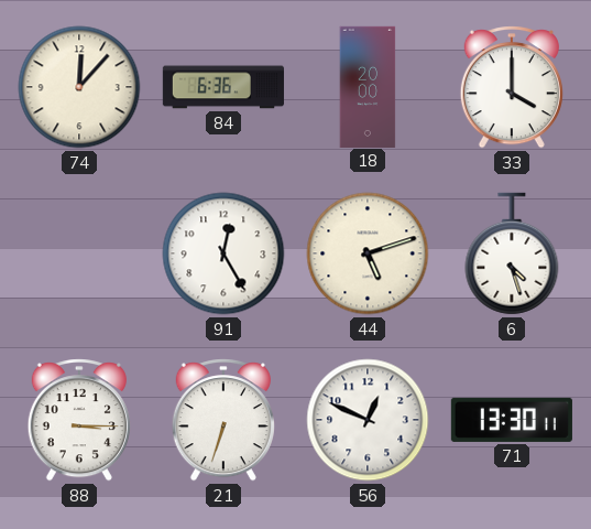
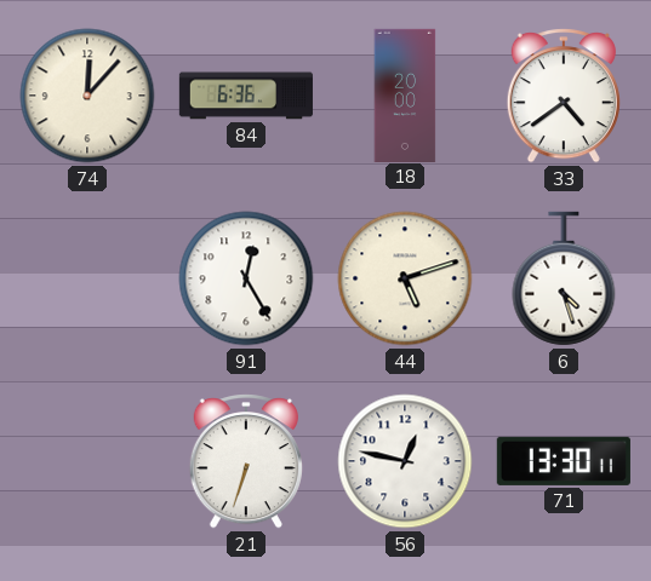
33: 4:00 -> 4:39 (564, 96)
88: 3:15 -> none (79, 420)
56: 12:49 -> 12:47 (405, 461)
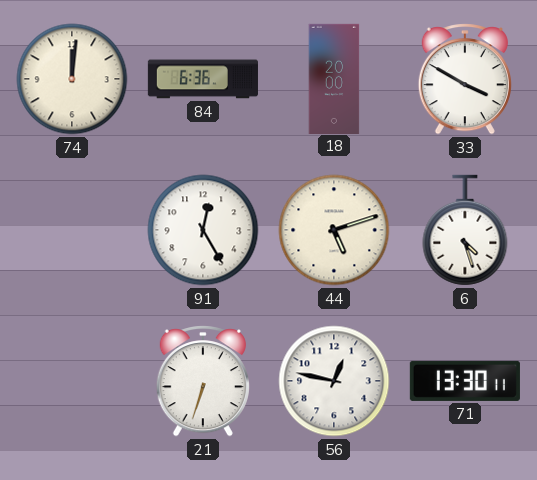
74: 12:07 -> 12:01 (72, 79)
33: 4:39 -> 3:50 (465, 79)
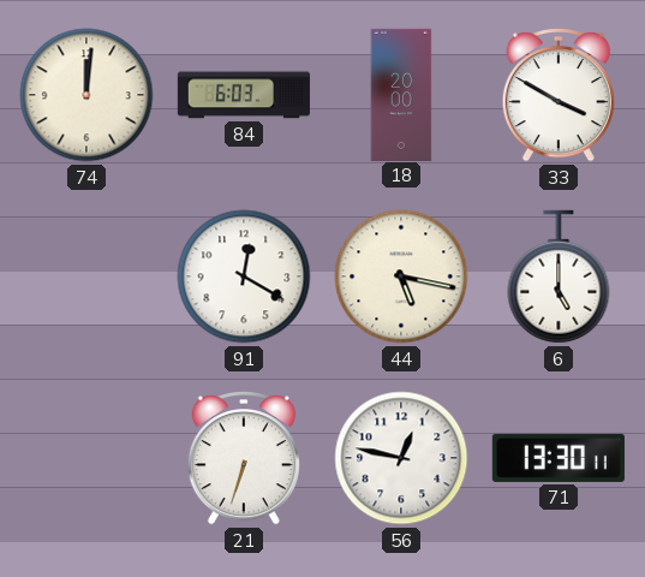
84: 6:36 -> 6:03 (244, 95)
91: 12:25 -> 12:20 (244, 276)
44: 5:12 -> 5:17 (401, 276)
6: 4:27 -> 5:00 (559, 276)
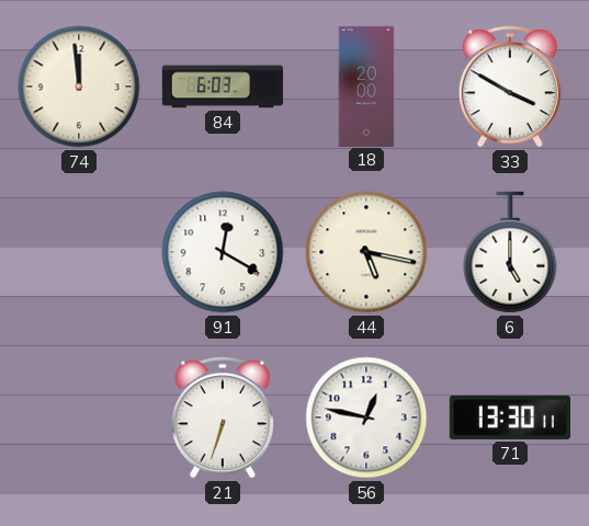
74: 12:01 -> 11:59 (79, 87)
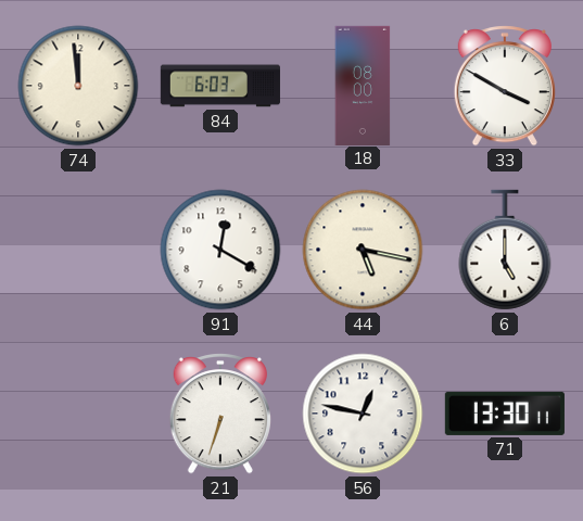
18: 20:00 -> 08:00 (363, 85)
